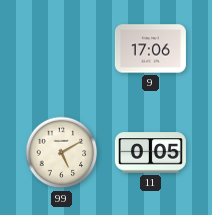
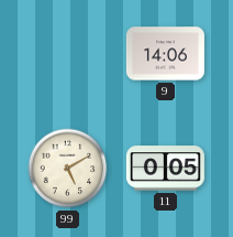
9: 17:06 -> 14:06 (165, 54)
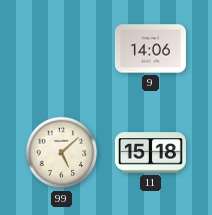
99: 5:10 -> 5:08 (62, 153)
11: 0:05 -> 15:18 (150, 153)
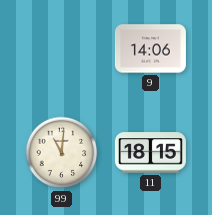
99: 5:08 -> 11:01 (62, 153)
11: 15:18 -> 18:15 (150, 153)
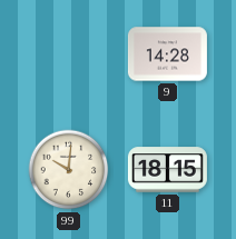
9: 14:06 -> 14:28 (167, 54)
99: 11:01 -> 10:01 (69, 170)
